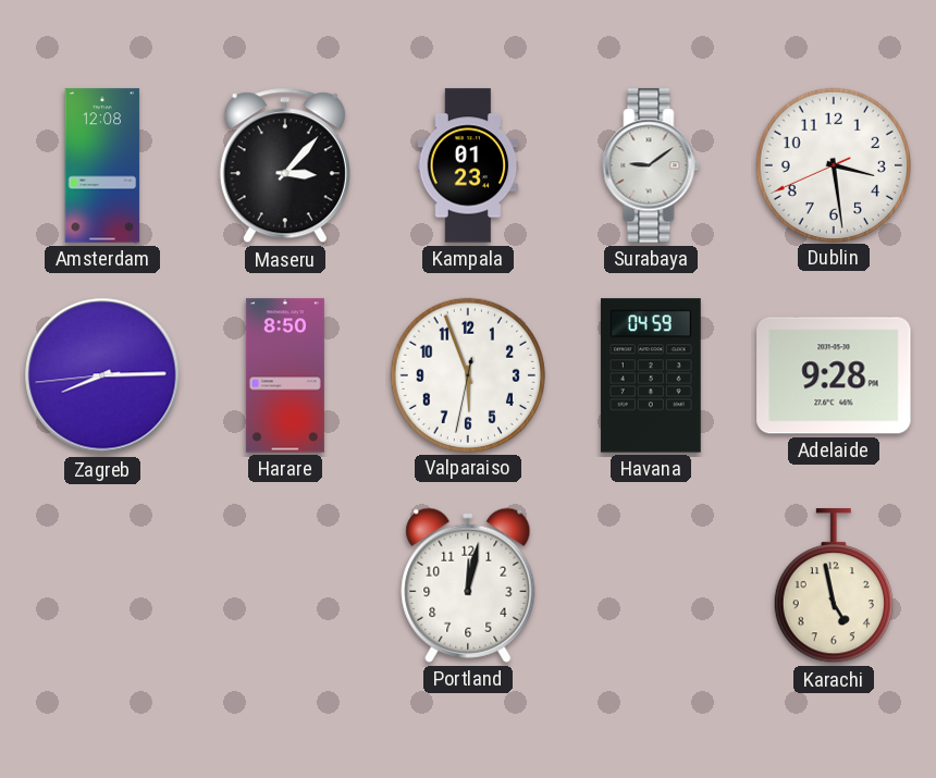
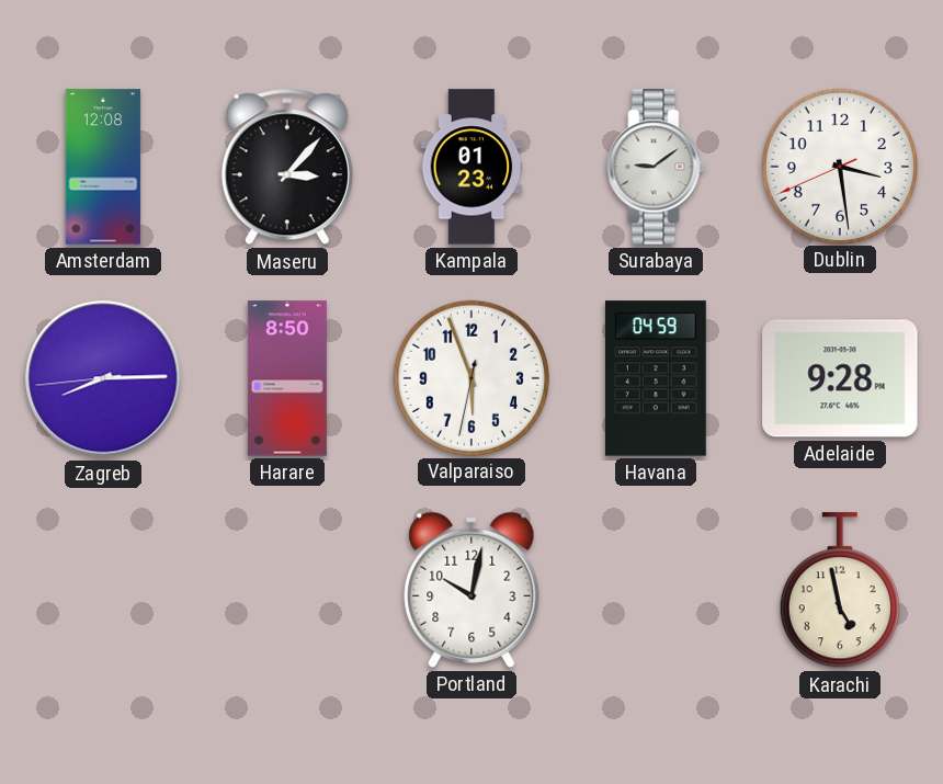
Portland: 12:02 -> 10:02 (471, 590)
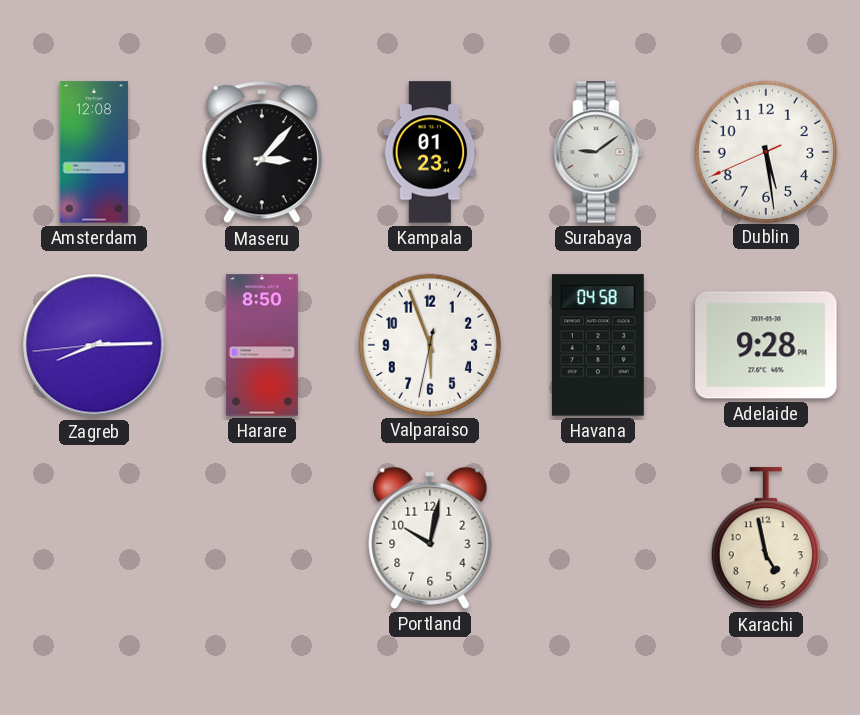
Dublin: 3:28 -> 5:28 (765, 151)
Havana: 04:59 -> 04:58 (598, 345)
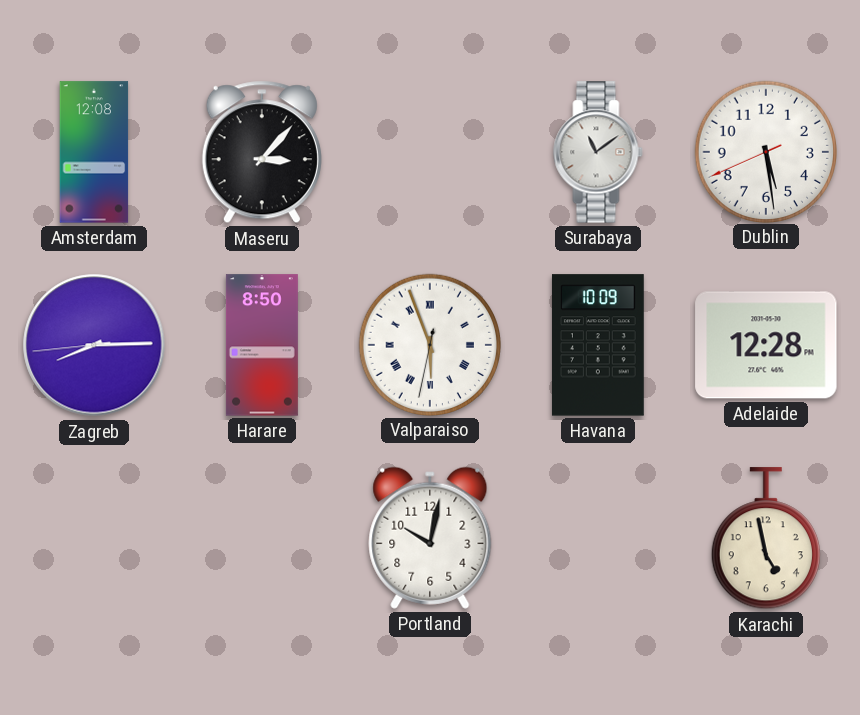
Kampala: 01:23 -> none (430, 152)
Surabaya: 9:09 -> 11:09 (598, 152)
Valparaiso numerals: Arabic -> Roman (429, 344)
Havana: 04:58 -> 10:09 (598, 345)
Adelaide: 9:28 -> 12:28 (766, 345)
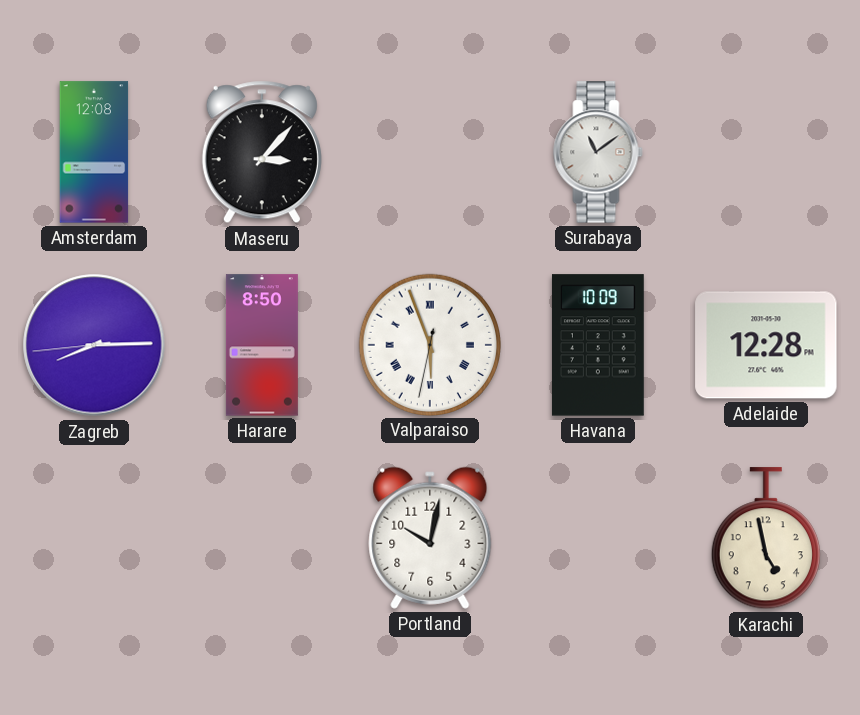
Dublin: 5:28 -> none (765, 151)
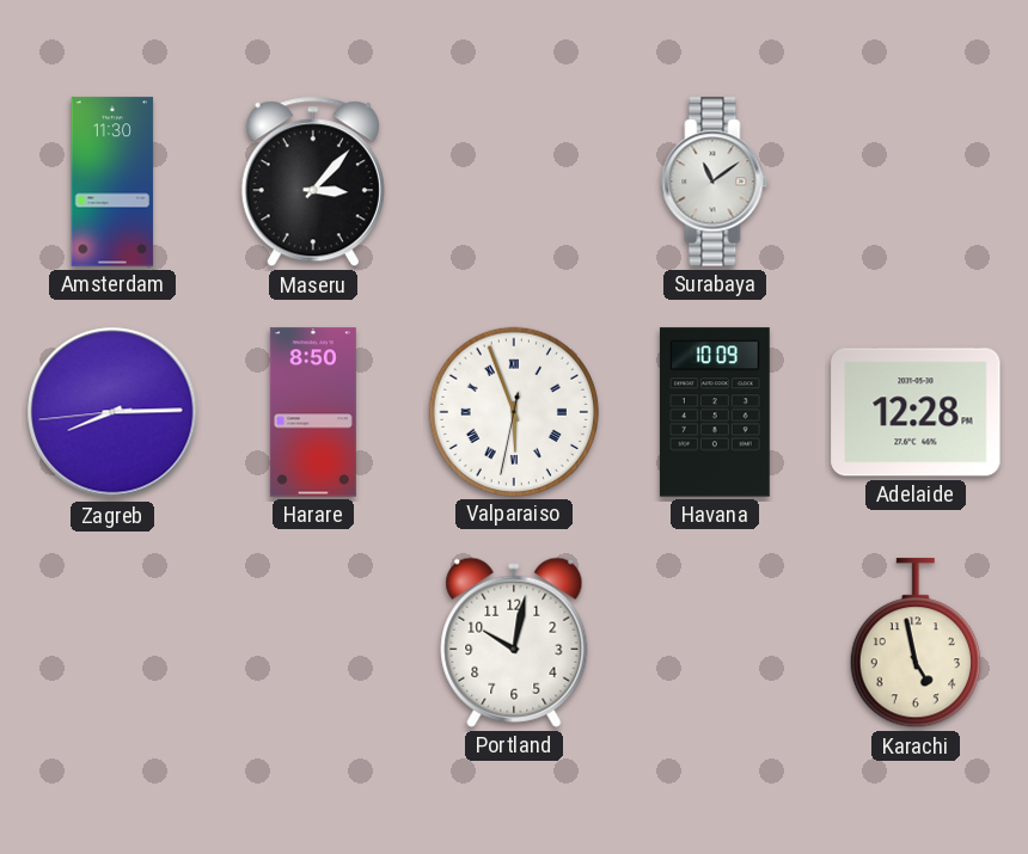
Amsterdam: 12:08 -> 11:30 (112, 182)
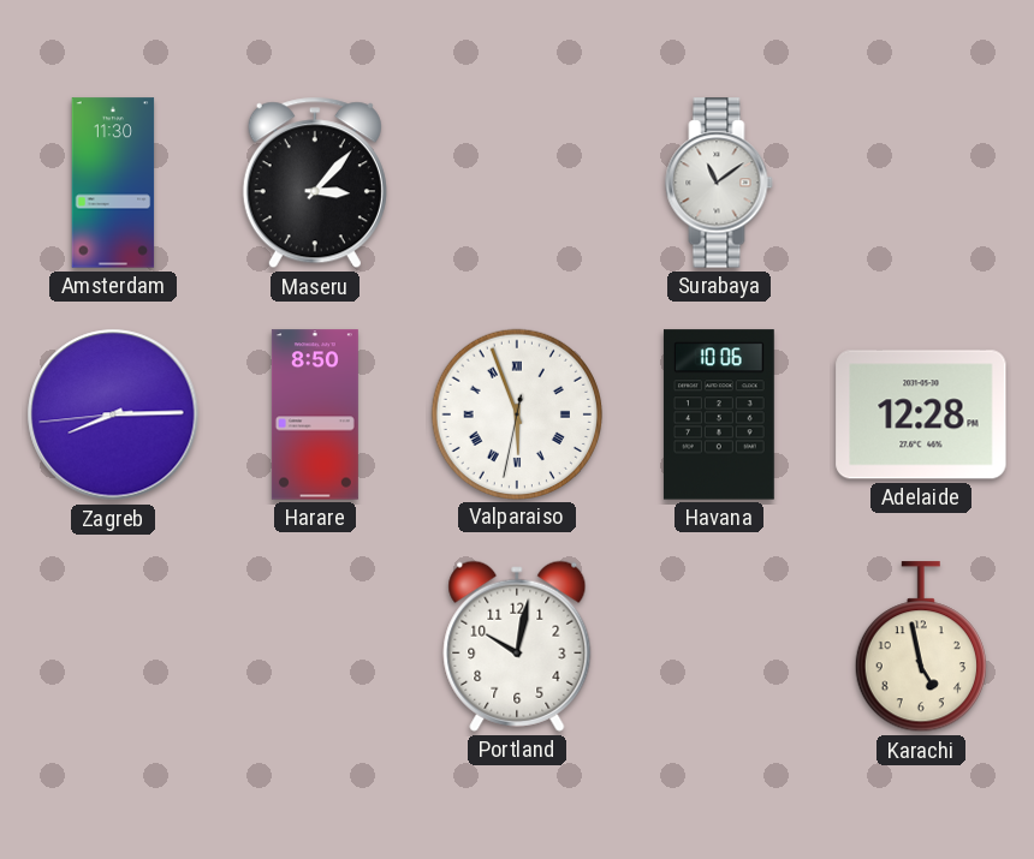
Havana: 10:09 -> 10:06 (719, 414)
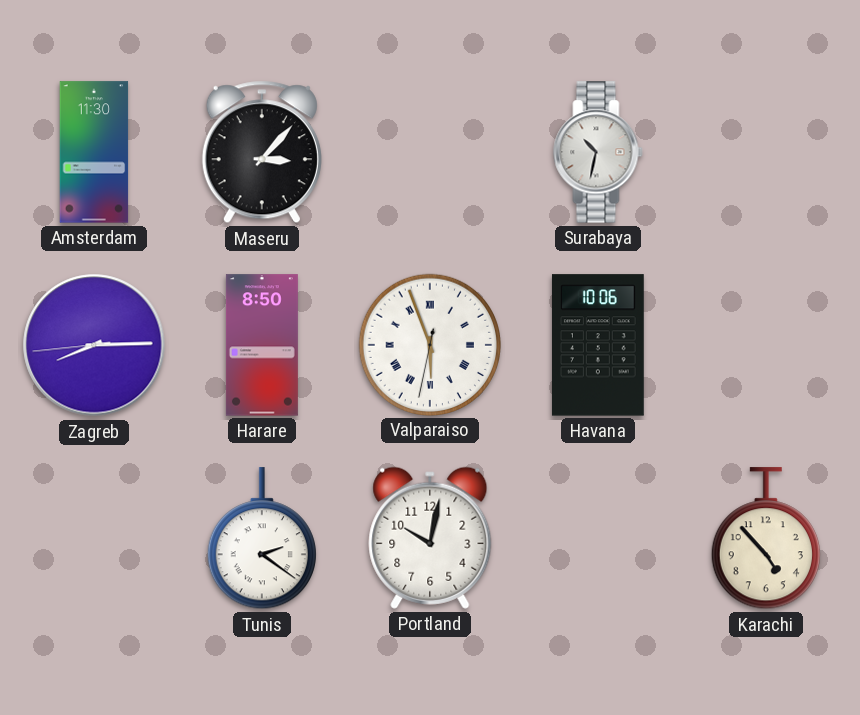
Surabaya: 11:09 -> 10:32 (598, 152)
Adelaide: 12:28 -> none (921, 414)
Tunis: none -> 2:21 (262, 539)
Karachi: 4:58 -> 4:53 (766, 539)
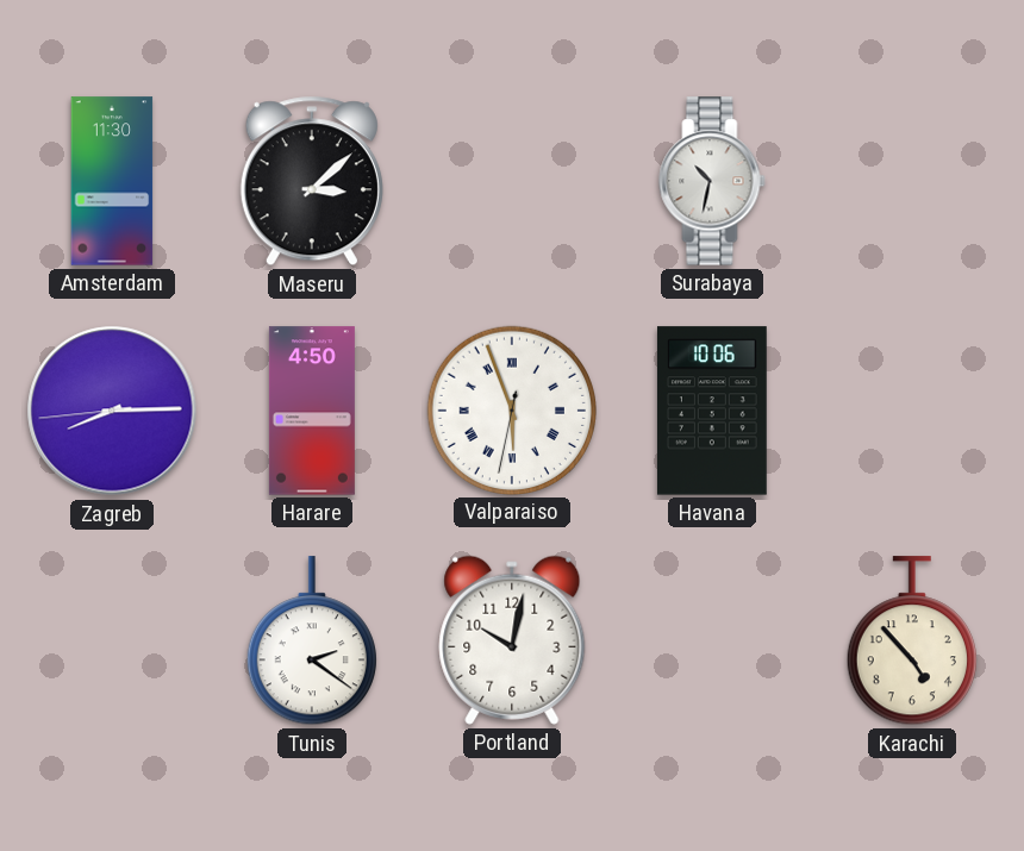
Maseru: 3:07 -> 3:08 (312, 181)
Harare: 8:50 -> 4:50 (312, 411)
